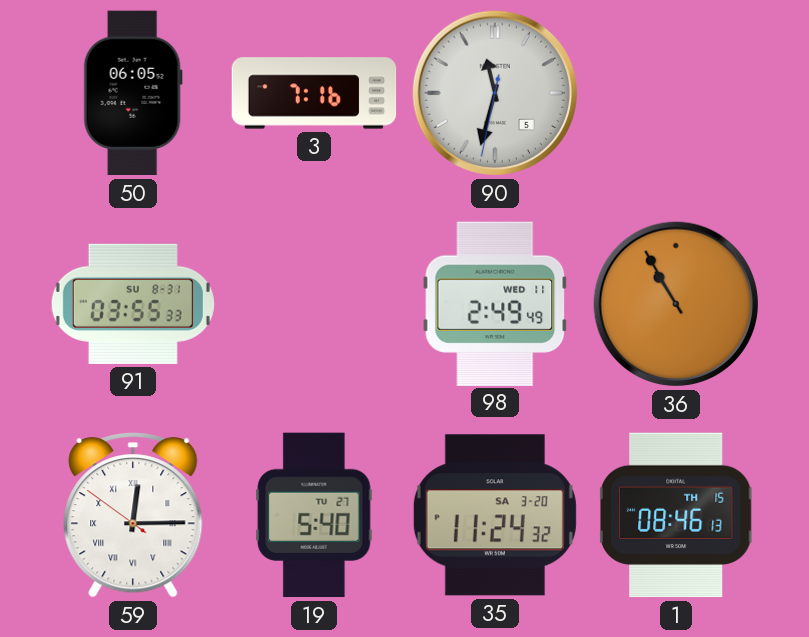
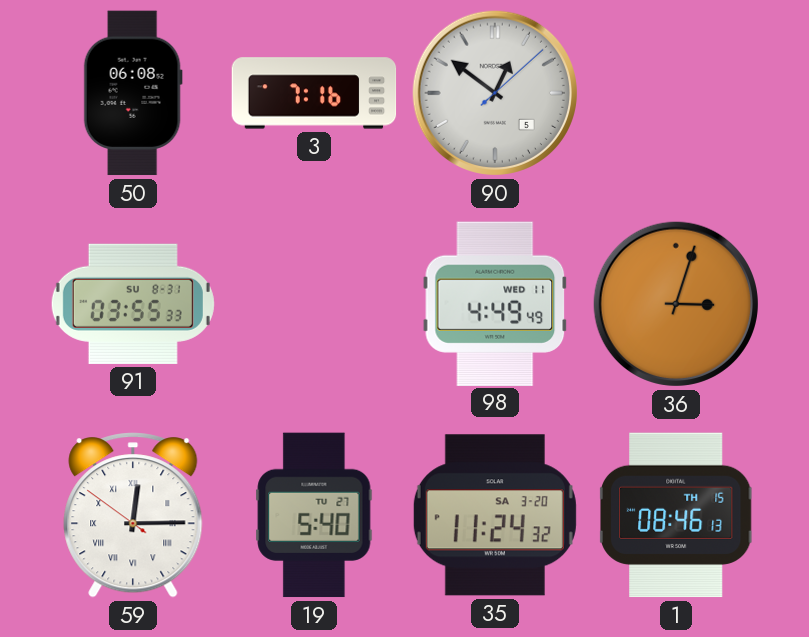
50: 06:05 -> 06:08 (133, 93)
90: 11:32 -> 12:51 (495, 93)
98: 2:49 -> 4:49 (495, 303)
36: 10:55 -> 3:03 (676, 304)
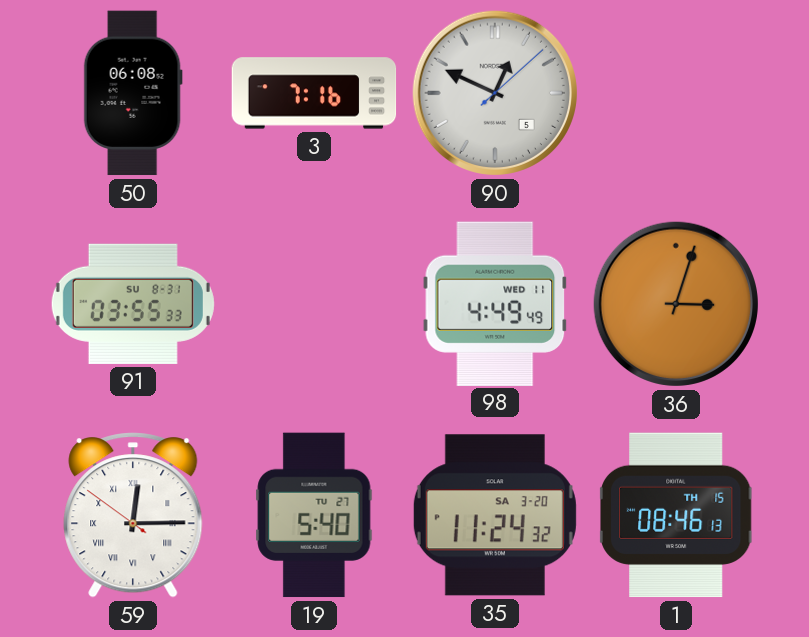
90: 12:51 -> 12:49 (495, 93)
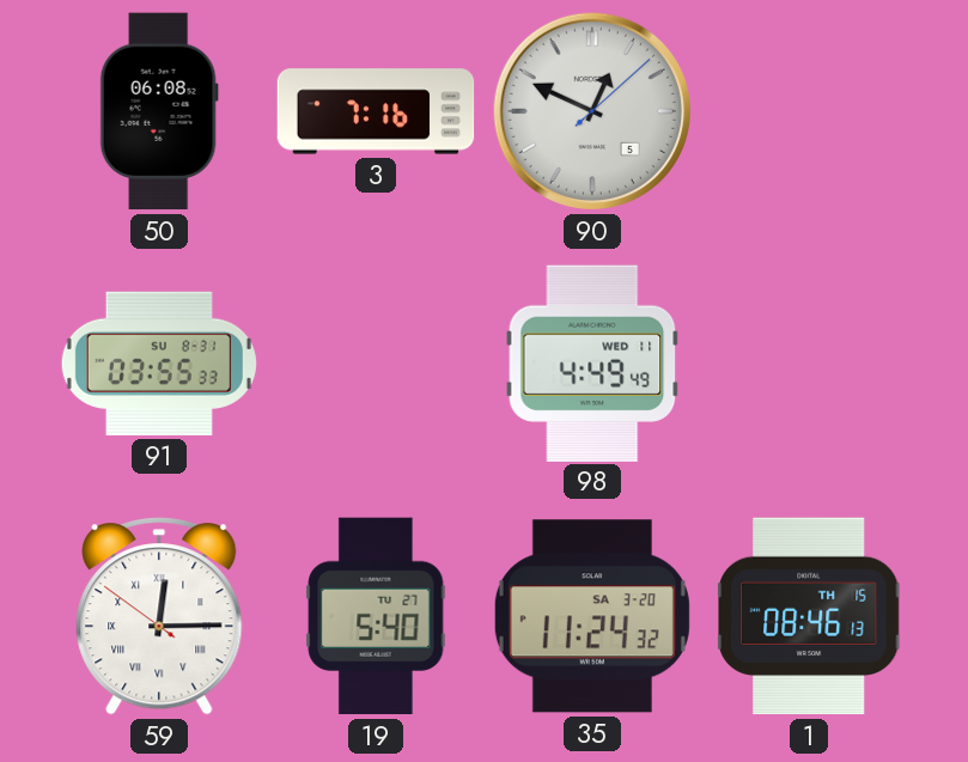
36: 3:03 -> none (676, 304)
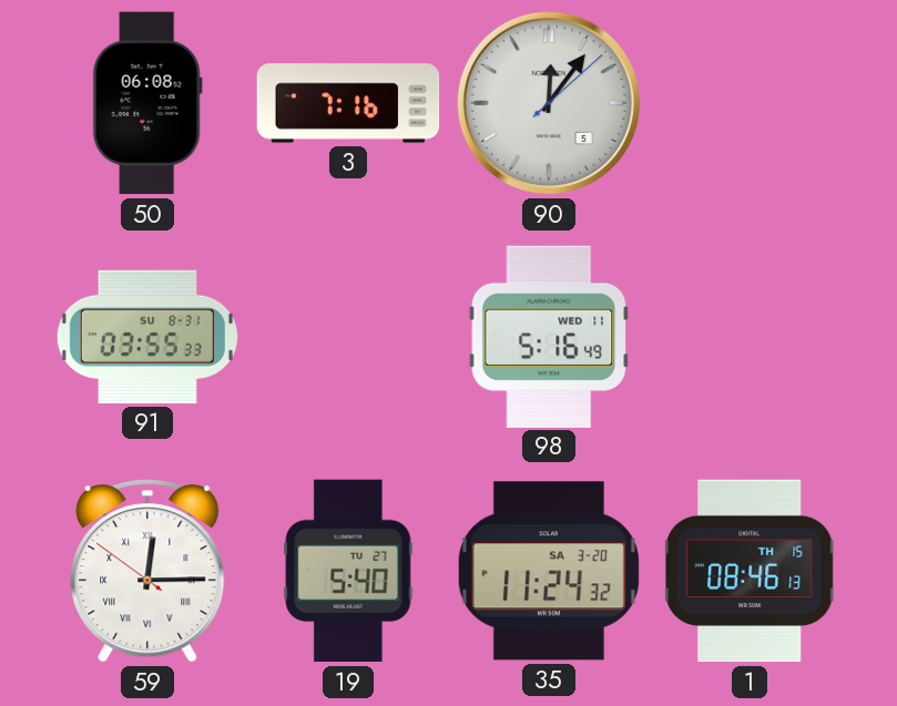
90: 12:49 -> 12:06 (549, 103)
98: 4:49 -> 5:16 (549, 336)
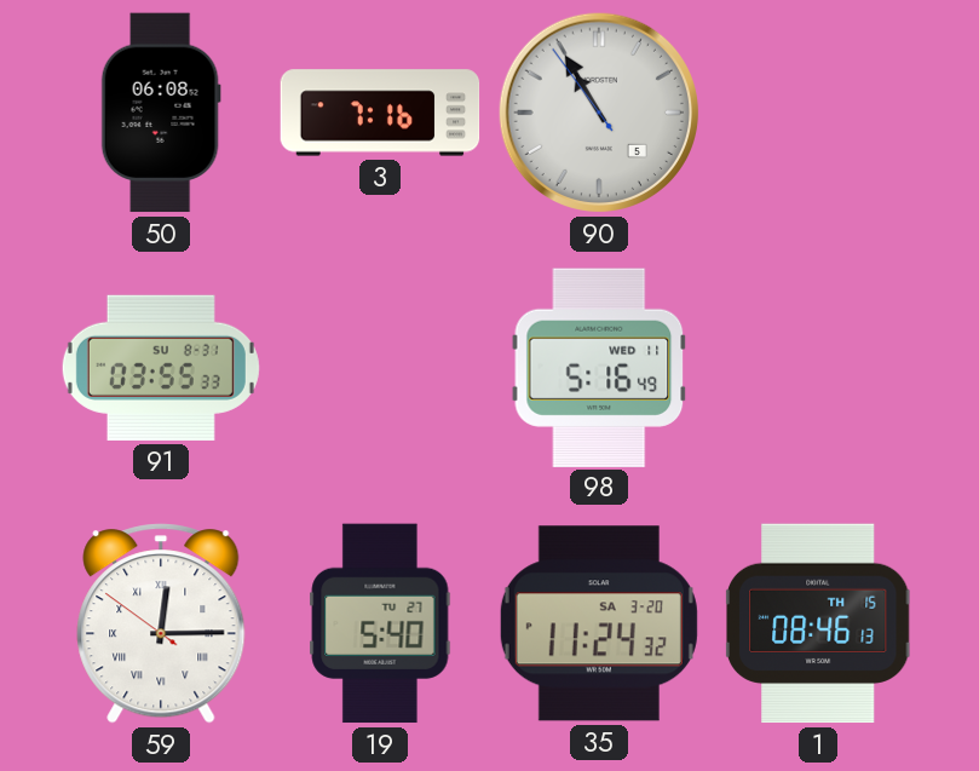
90: 12:06 -> 10:54 (599, 113)
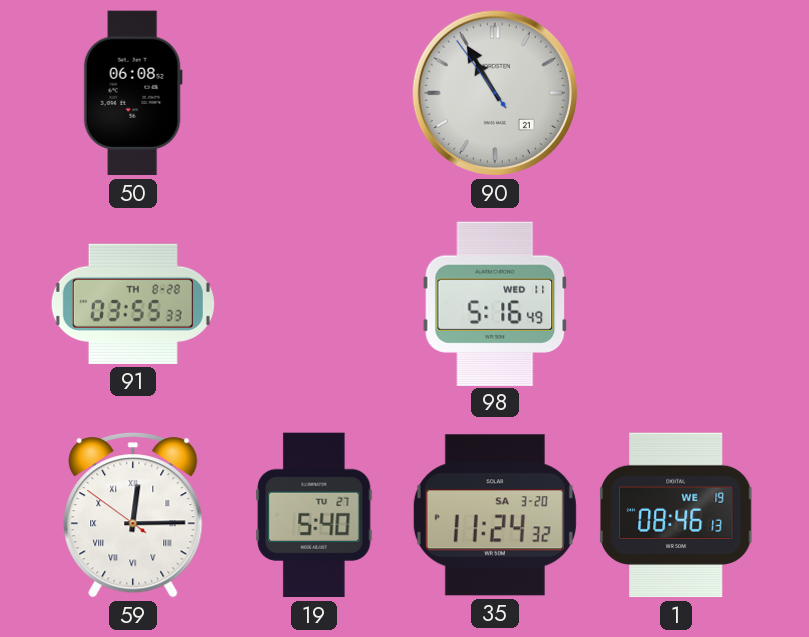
3: 7:16 -> none (380, 113)
90 date: 5 -> 21 (495, 93)
91 date: SU 8-31 -> TH 8-28 (133, 304)
1 date: TH 15 -> WE 19 (676, 515)
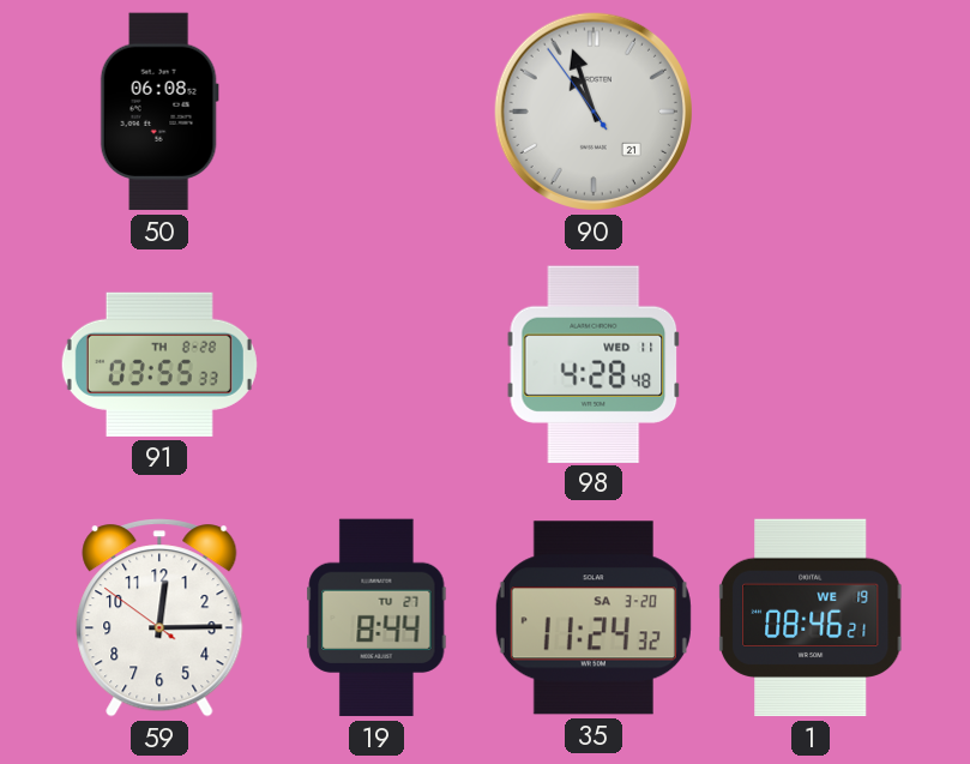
90: 10:54 -> 10:56 (594, 112)
98: 5:16 -> 4:28 (594, 363)
59 numerals: Roman -> Arabic (159, 618)
19: 5:40 -> 8:44 (376, 618)
1: 08:46:13 -> 08:46:21 (811, 618)
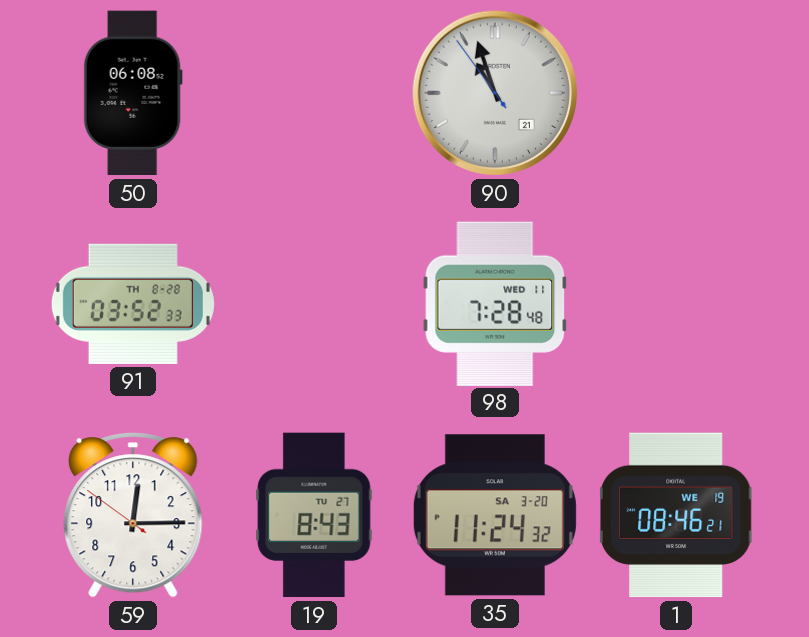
91: 03:55 -> 03:52 (133, 304)
98: 4:28 -> 7:28 (495, 303)
19: 8:44 -> 8:43 (314, 515)
